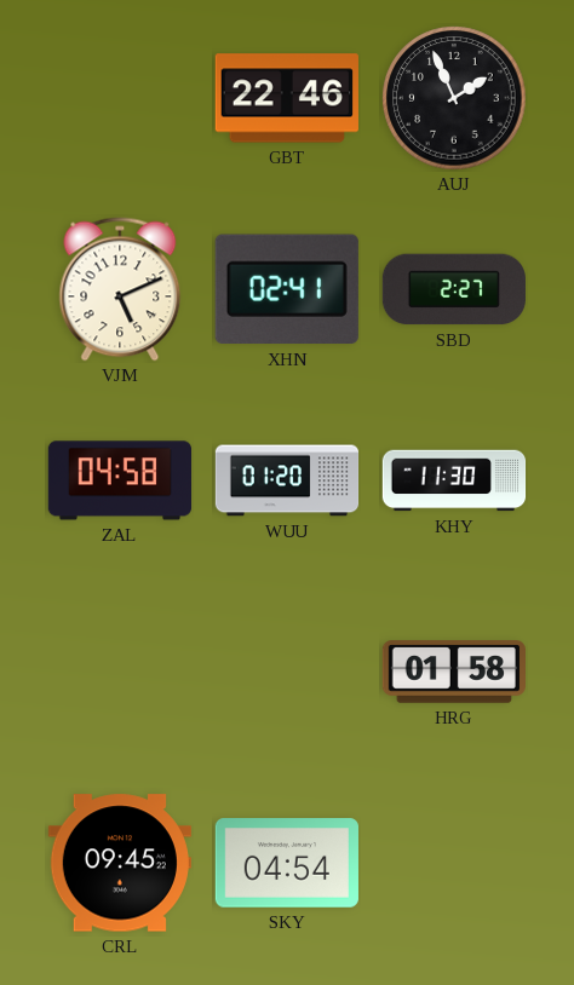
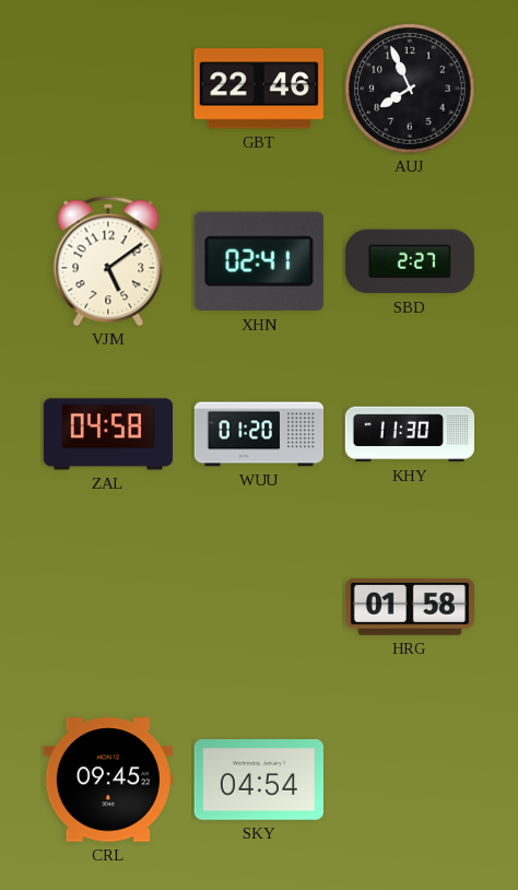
AUJ: 1:56 -> 7:56 (410, 89)
VJM: 5:11 -> 5:09 (108, 261)
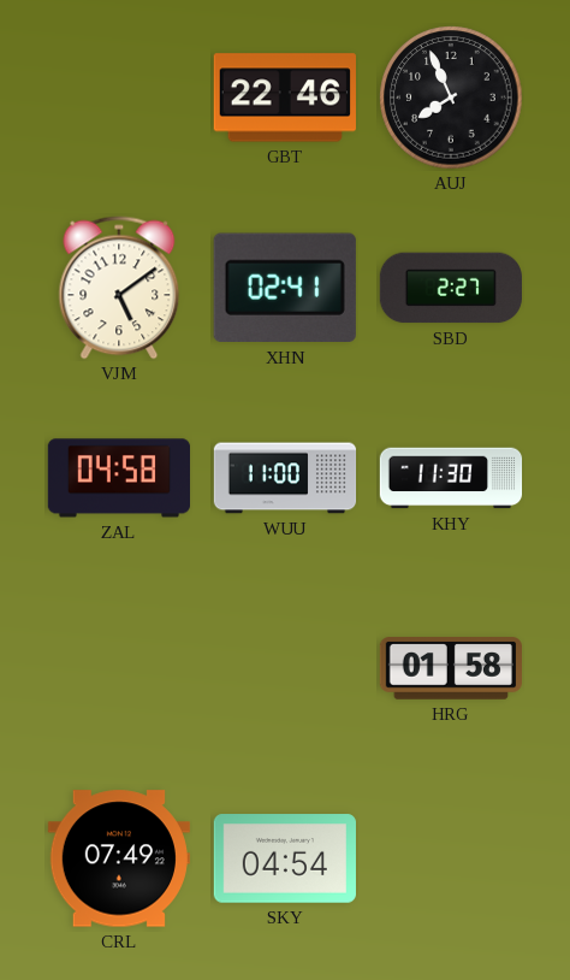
WUU: 01:20 -> 11:00 (285, 478)
CRL: 09:45 -> 07:49 (119, 858)
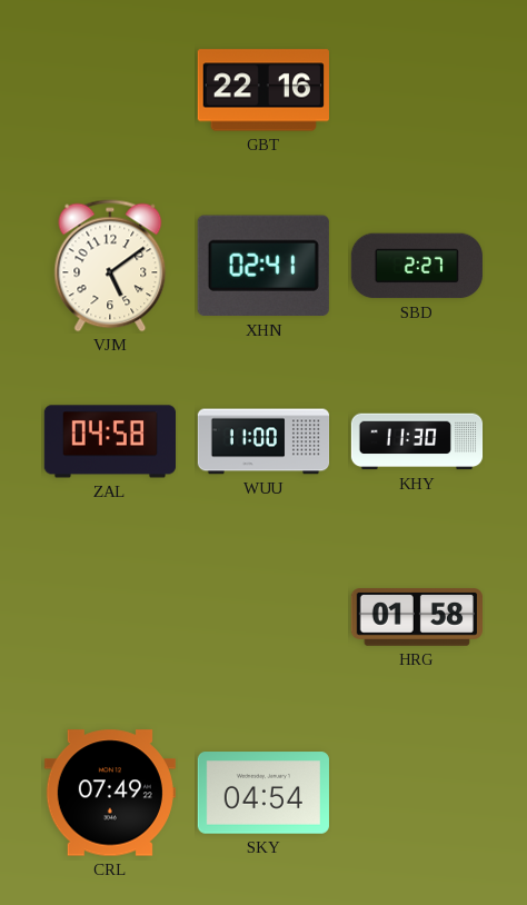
GBT: 22:46 -> 22:16 (263, 90)
AUJ: 7:56 -> none (451, 98)
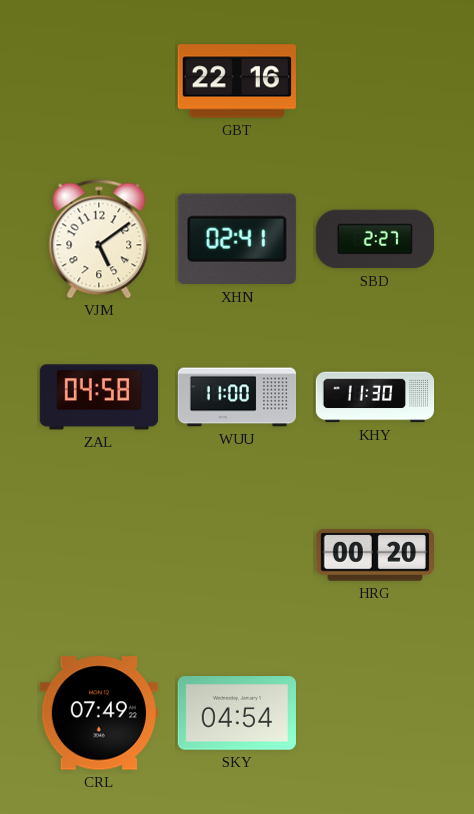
HRG: 01:58 -> 00:20 (374, 555)
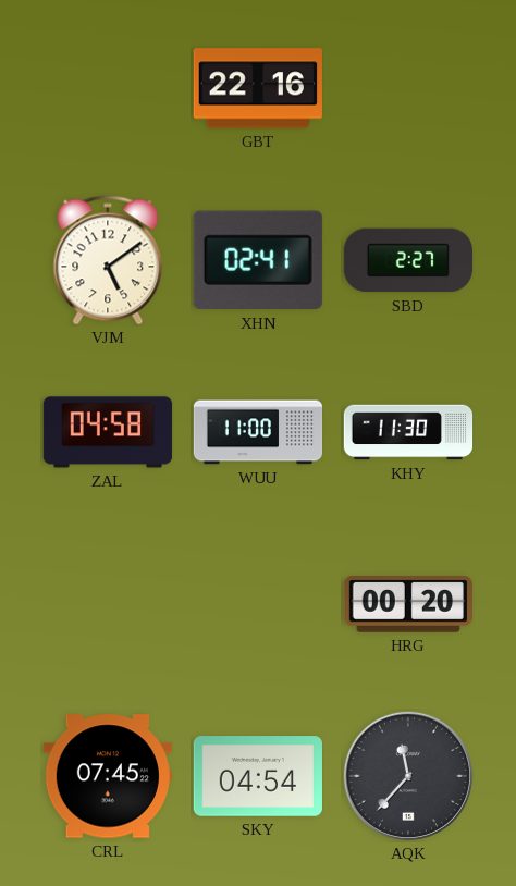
CRL: 07:49 -> 07:45 (108, 776)
AQK: none -> 11:37 (408, 776)
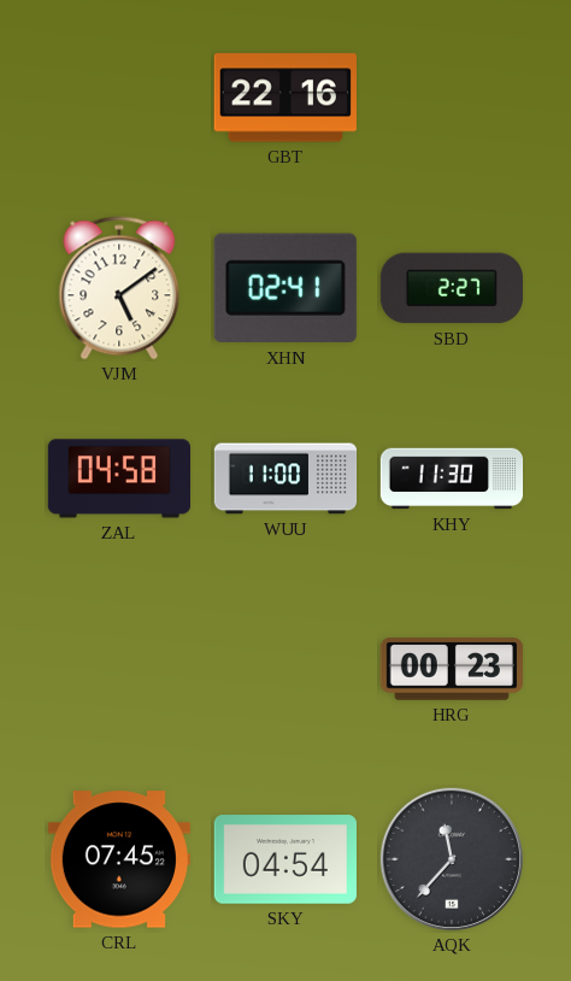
HRG: 00:20 -> 00:23 (451, 669)
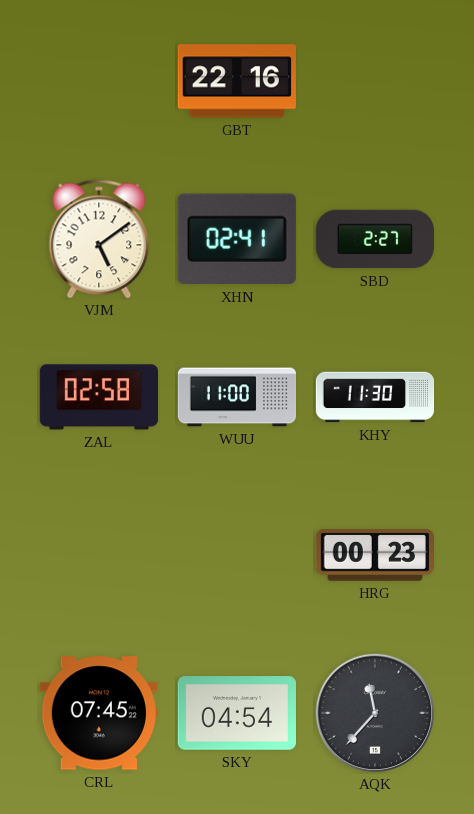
ZAL: 04:58 -> 02:58 (98, 397)
